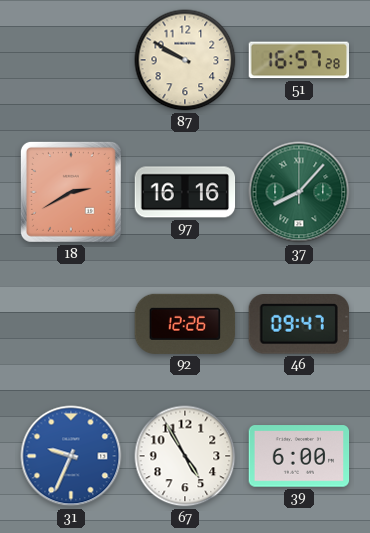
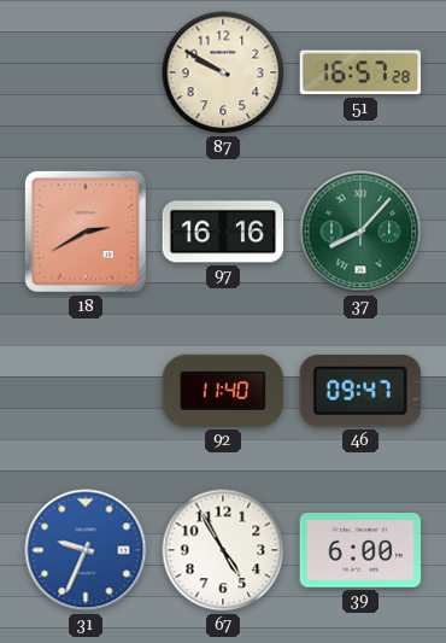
92: 12:26 -> 11:40 (223, 391)
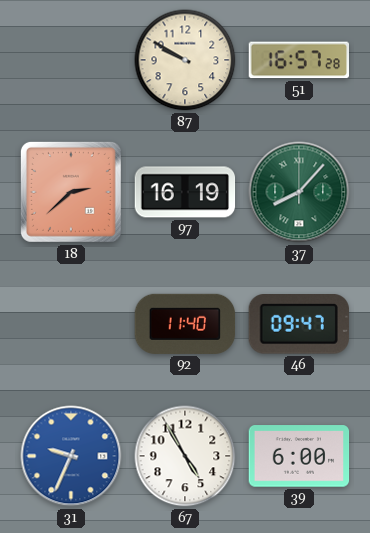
18: 2:40 -> 2:38 (71, 192)
97: 16:16 -> 16:19 (185, 192)
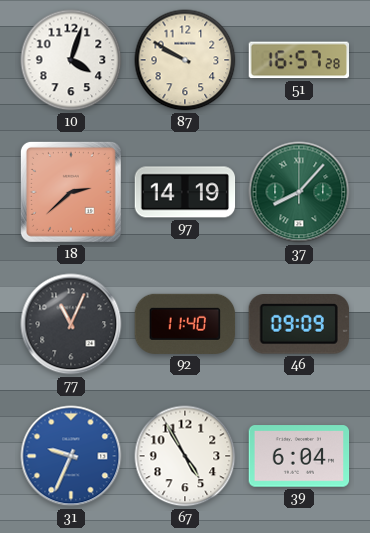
10: none -> 4:03 (71, 60)
97: 16:19 -> 14:19 (185, 192)
77: none -> 11:04 (71, 324)
46: 09:47 -> 09:09 (299, 324)
39: 6:00 -> 6:04 (299, 456)
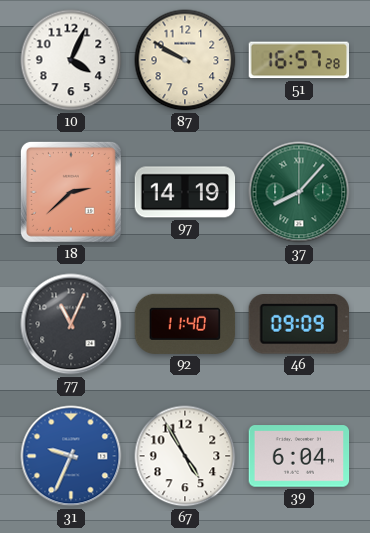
10: 4:03 -> 4:04 (71, 60)
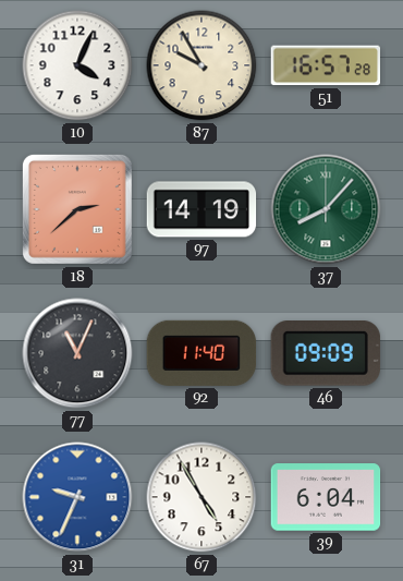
87: 9:50 -> 9:55 (201, 65)
